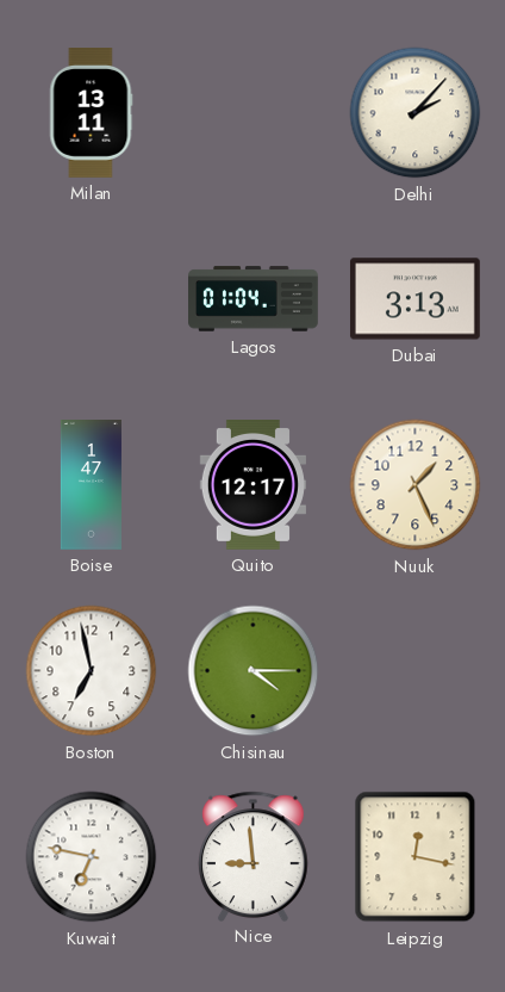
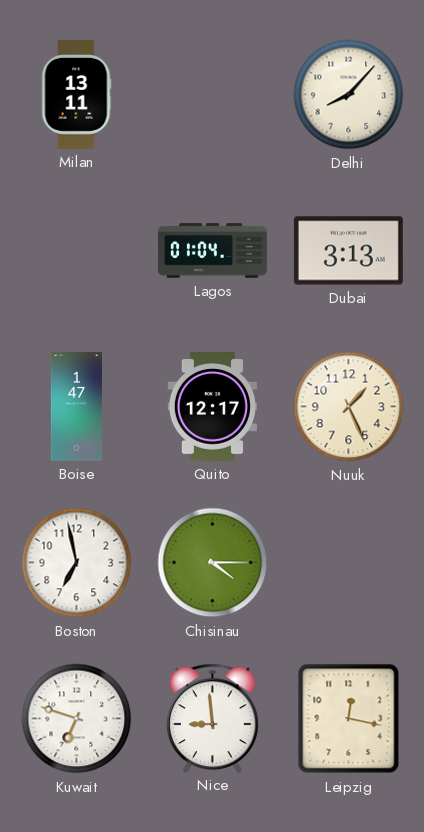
Delhi: 2:07 -> 8:07 (349, 95)
Kuwait: 6:47 -> 6:48 (77, 719)
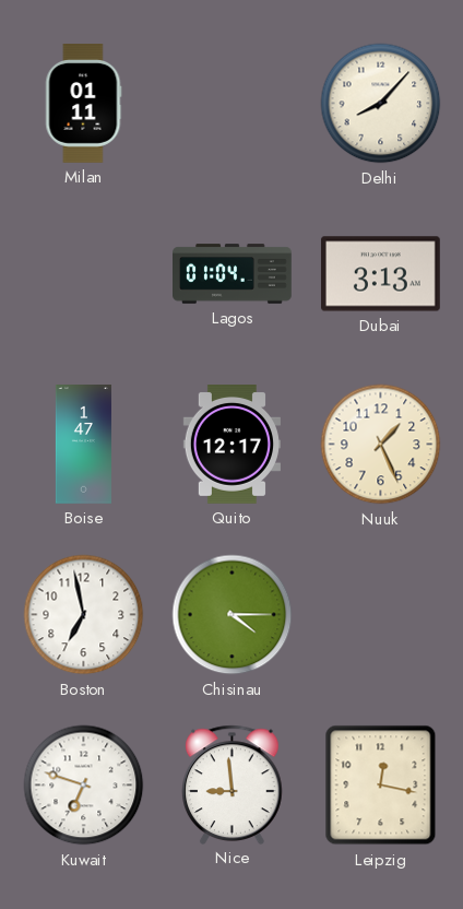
Milan: 13:11 -> 01:11 (83, 104)
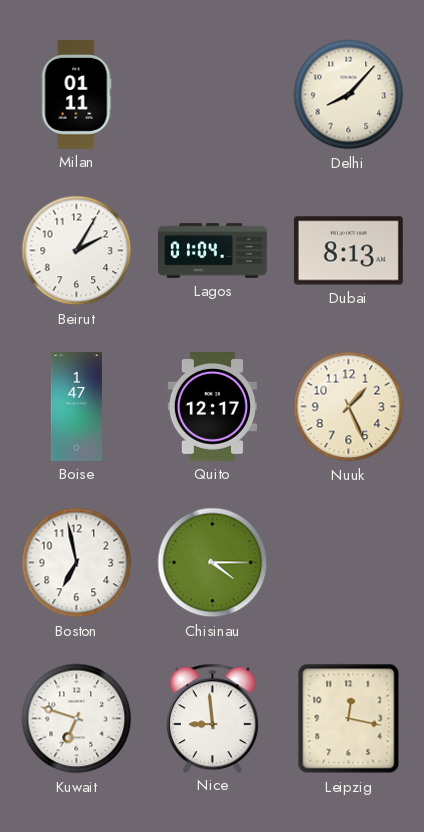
Beirut: none -> 2:05 (77, 251)
Dubai: 3:13 -> 8:13 (348, 251)
